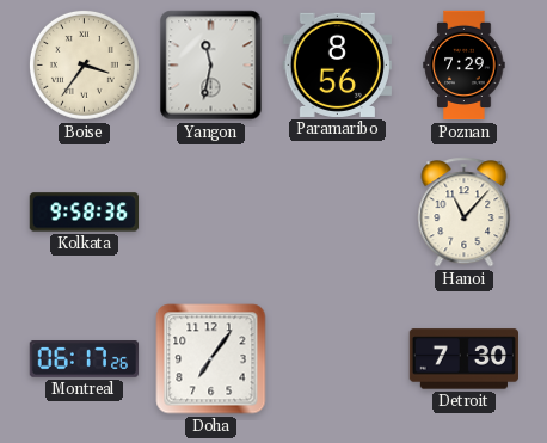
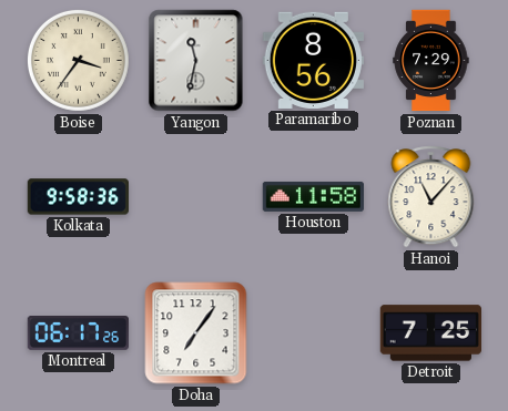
Houston: none -> 11:58 (313, 196)
Detroit: 7:30 -> 7:25 (430, 333)
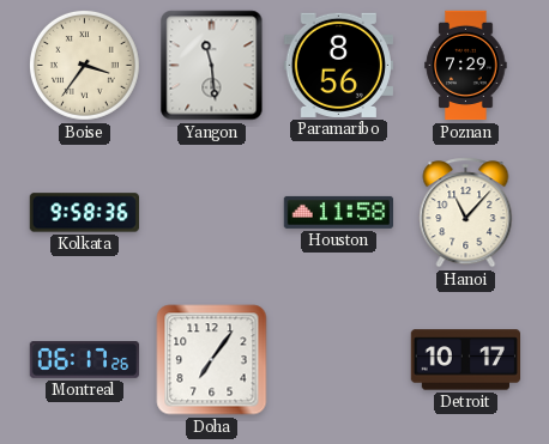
Yangon: 11:32 -> 11:29 (212, 66)
Detroit: 7:25 -> 10:17 (465, 360)
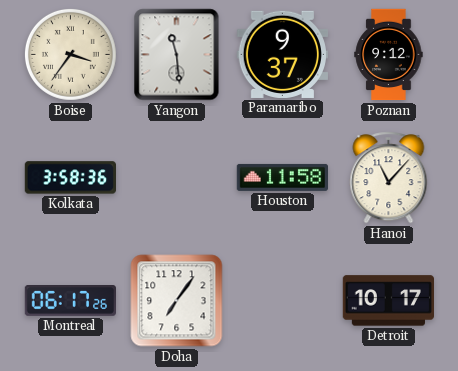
Paramaribo: 8:56 -> 9:37 (282, 54)
Poznan: 7:29 -> 9:12 (389, 55)
Kolkata: 9:58 -> 3:58 (70, 178)
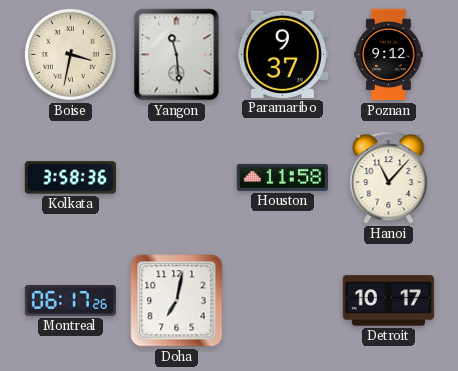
Boise: 3:36 -> 3:32 (70, 54)
Doha: 7:06 -> 7:02 (177, 301)
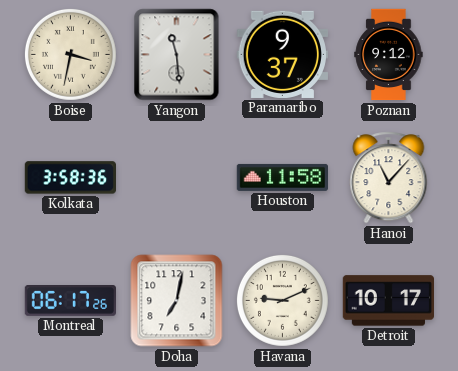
Havana: none -> 9:11 (282, 300)
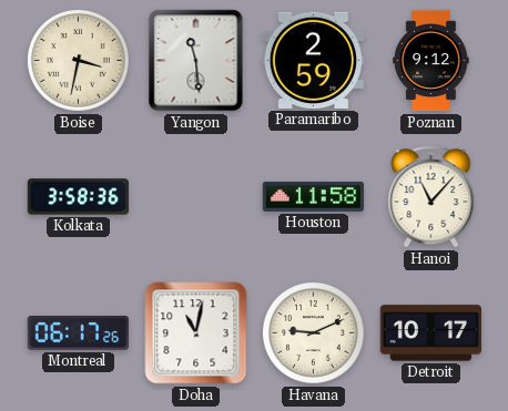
Paramaribo: 9:37 -> 2:59 (313, 60)
Doha: 7:02 -> 11:02 (196, 333)
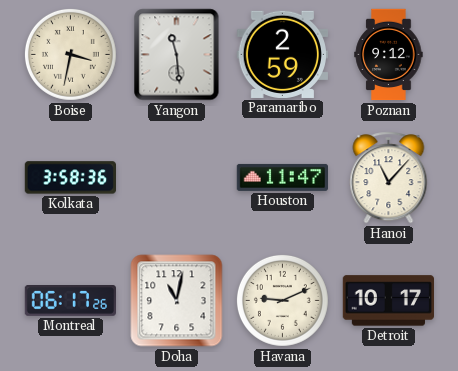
Houston: 11:58 -> 11:47 (282, 177)
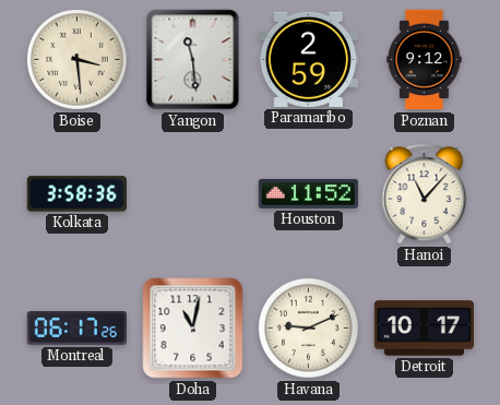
Boise: 3:32 -> 3:29 (76, 59)
Houston: 11:47 -> 11:52 (308, 193)
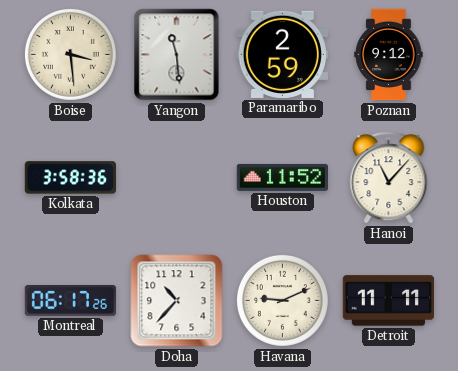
Doha: 11:02 -> 10:37 (177, 301)
Detroit: 10:17 -> 11:11 (388, 301)
